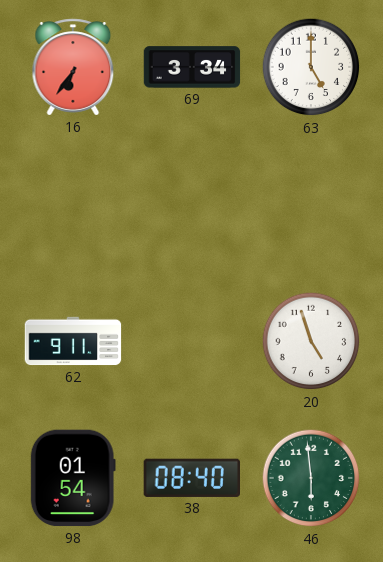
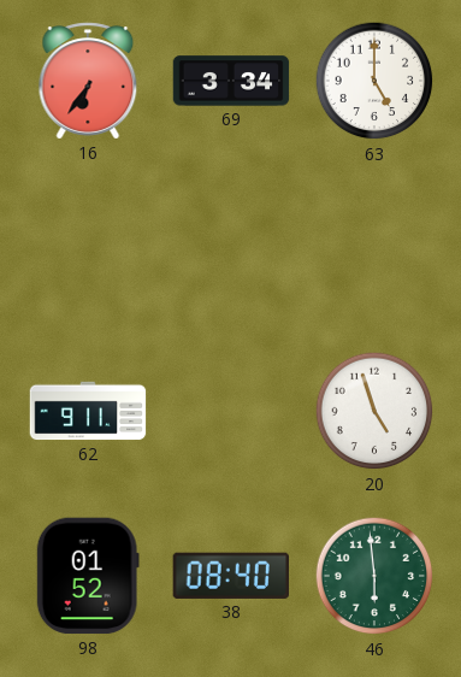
98: 01:54 -> 01:52 (88, 576)
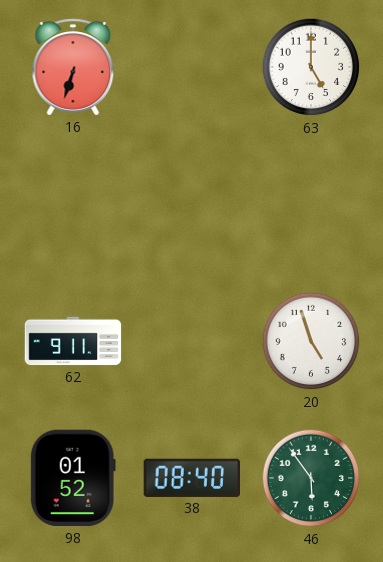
16: 6:36 -> 6:33 (73, 67)
69: 3:34 -> none (231, 81)
46: 5:59 -> 5:54 (311, 478)
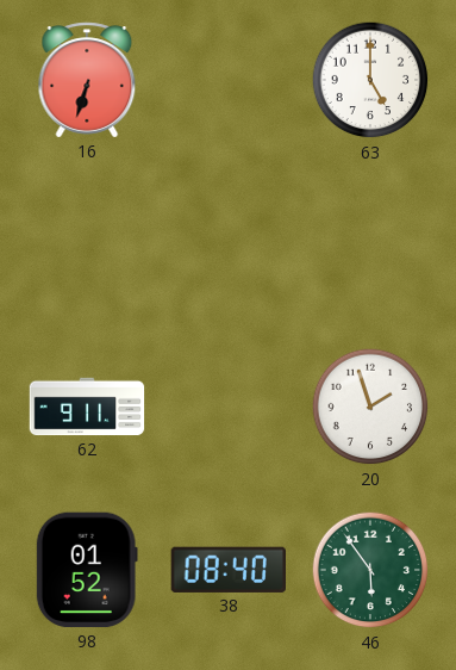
20: 4:57 -> 1:57 (370, 407)
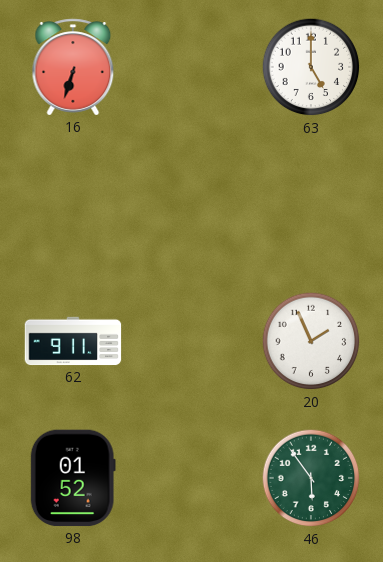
20: 1:57 -> 1:56 (311, 341)
38: 08:40 -> none (227, 570)
